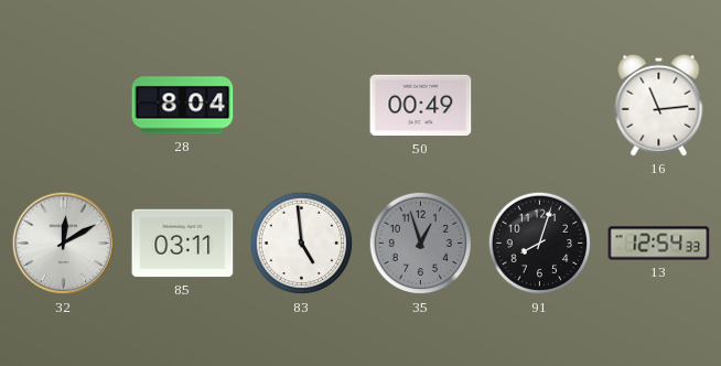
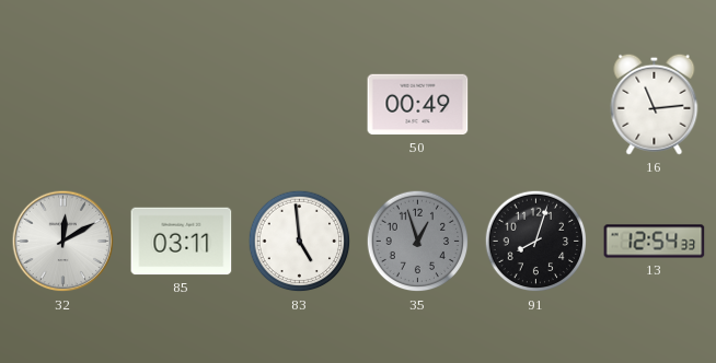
28: 8:04 -> none (183, 106)
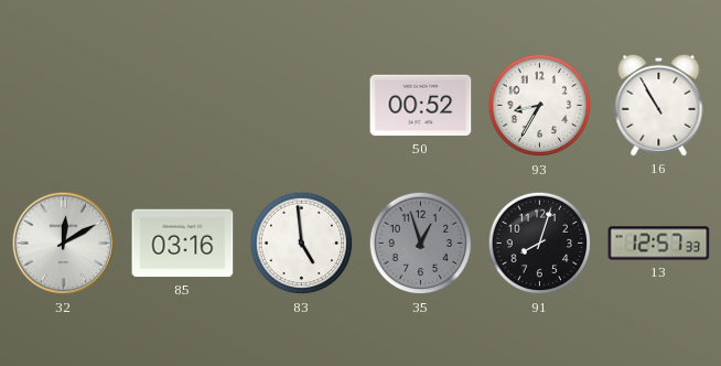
50: 00:49 -> 00:52 (421, 106)
93: none -> 8:35 (540, 106)
16: 11:14 -> 10:55 (659, 105)
85: 03:11 -> 03:16 (183, 244)
13: 12:54 -> 12:57 (659, 244)
